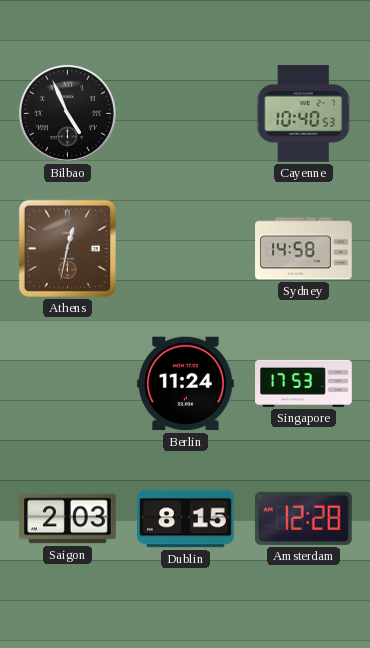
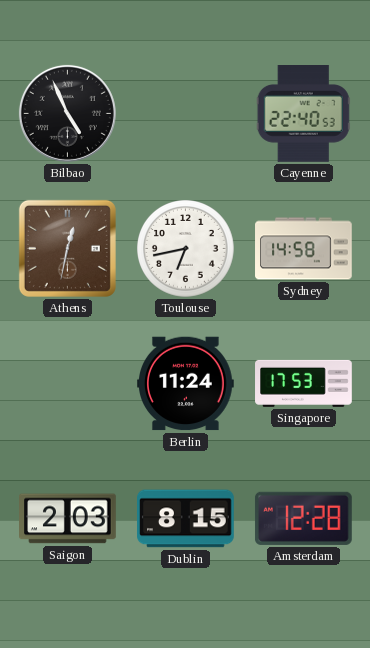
Cayenne: 10:40 -> 22:40 (303, 114)
Toulouse: none -> 6:43 (186, 249)
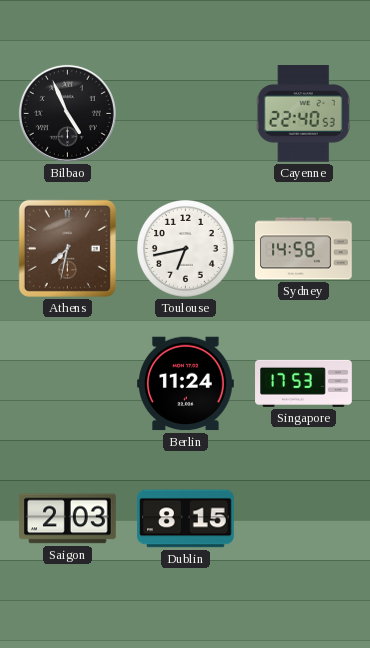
Athens: 12:32 -> 7:32 (67, 248)
Amsterdam: 12:28 -> none (303, 518)
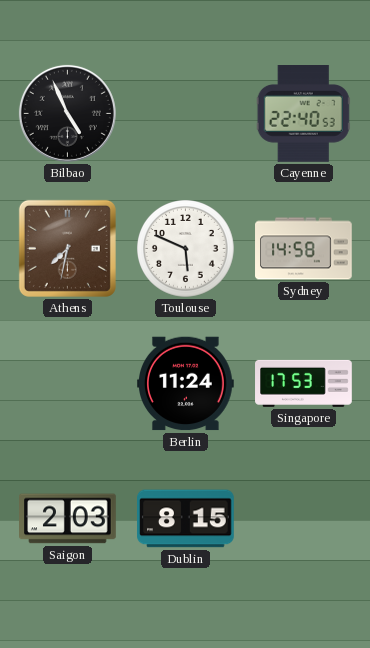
Toulouse: 6:43 -> 5:49 (186, 249)
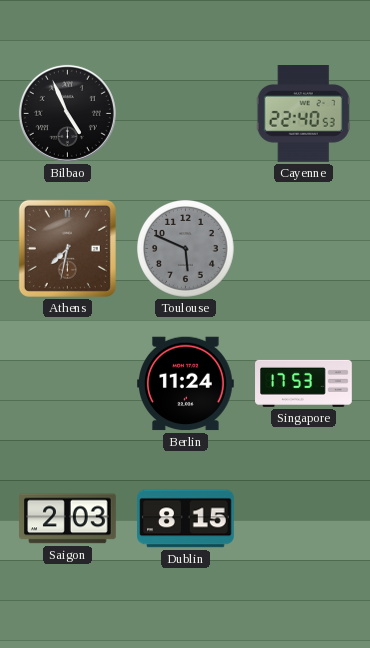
Toulouse dial: white -> grey (186, 249)
Sydney: 14:58 -> none (304, 249)
